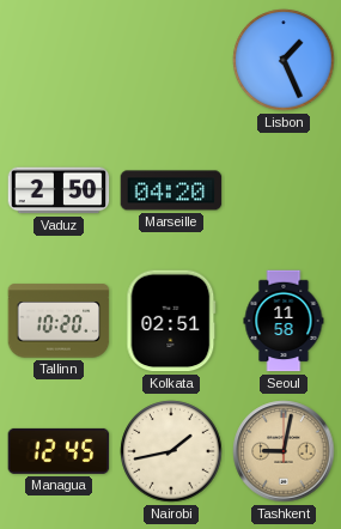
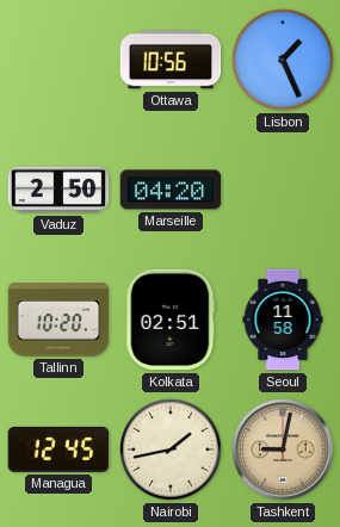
Ottawa: none -> 10:56 (171, 60)
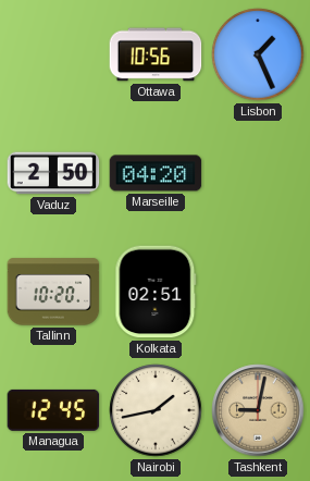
Seoul: 11:58 -> none (283, 320)
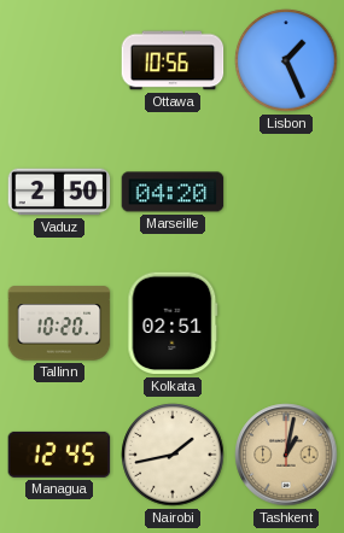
Tashkent: 9:02 -> 1:02 (286, 455)
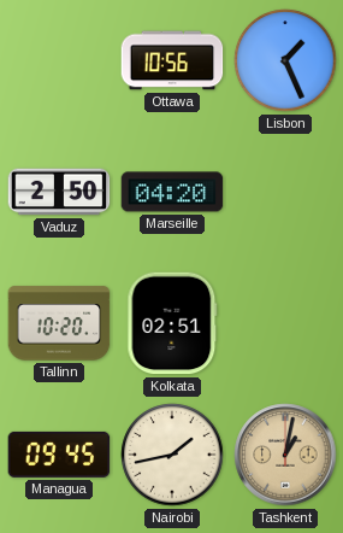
Managua: 12:45 -> 09:45 (59, 455)
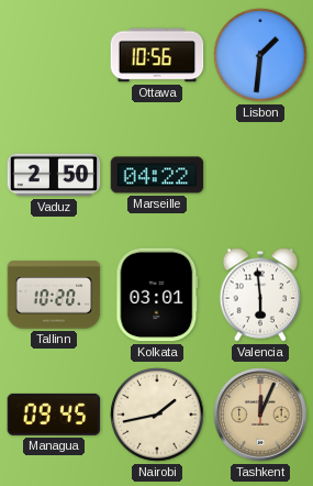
Lisbon: 1:26 -> 1:31 (260, 55)
Marseille: 04:20 -> 04:22 (157, 175)
Kolkata: 02:51 -> 03:01 (157, 295)
Valencia: none -> 5:59 (260, 295)
Tashkent: 1:02 -> 12:04 (260, 415)
